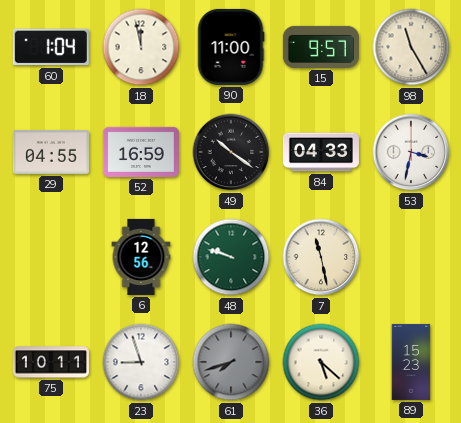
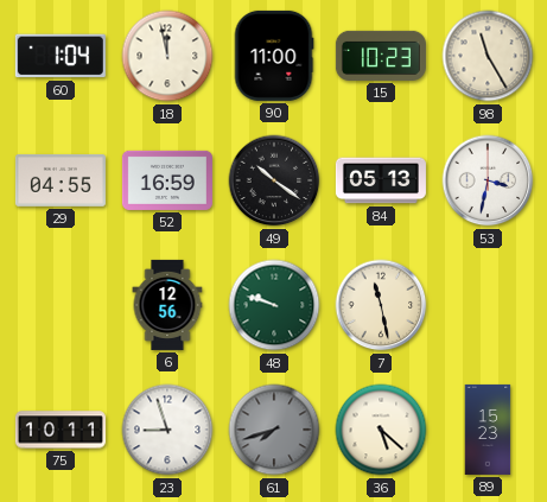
15: 9:57 -> 10:23 (381, 56)
84: 04:33 -> 05:13 (381, 180)
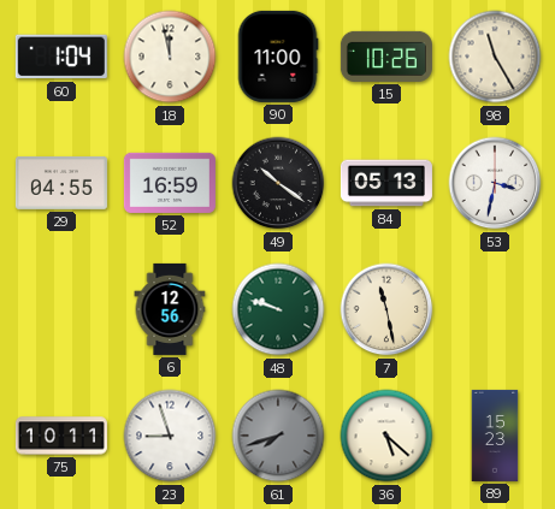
15: 10:23 -> 10:26 (386, 57)
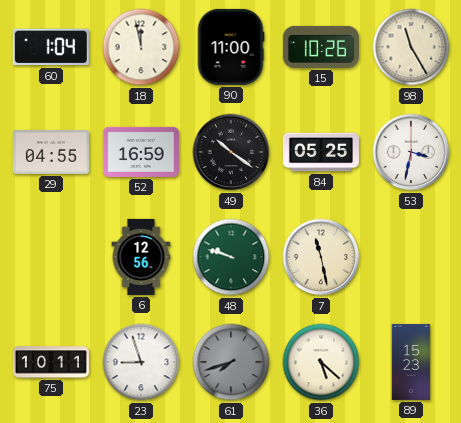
84: 05:13 -> 05:25 (321, 152)
